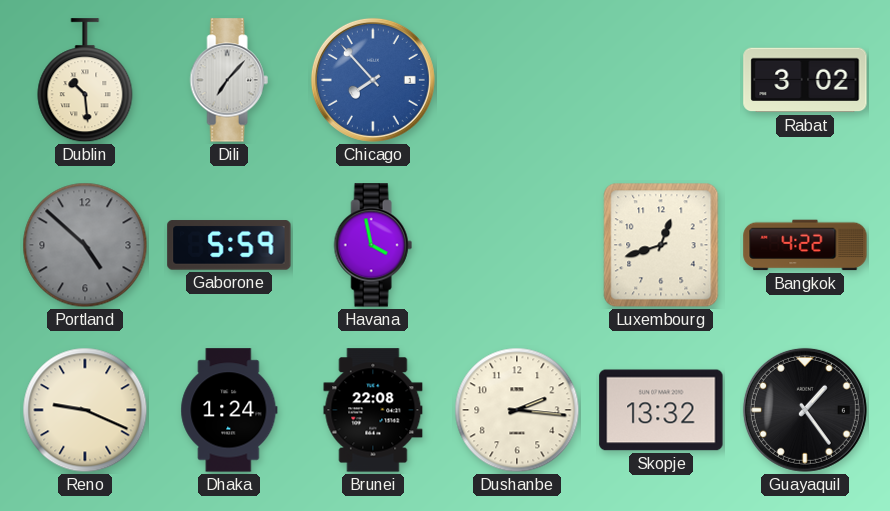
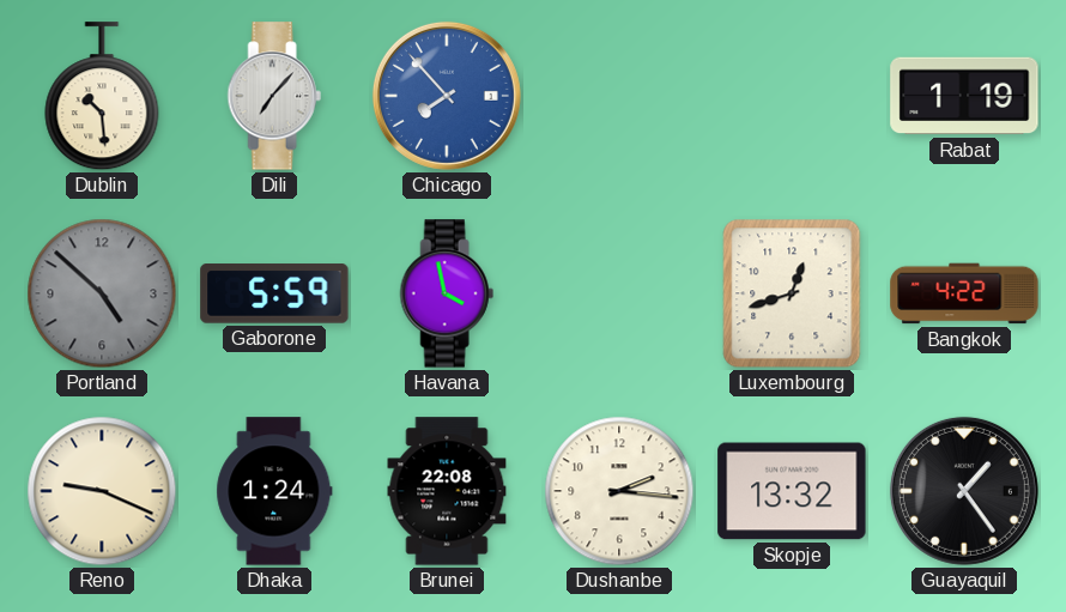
Rabat: 3:02 -> 1:19 (964, 96)
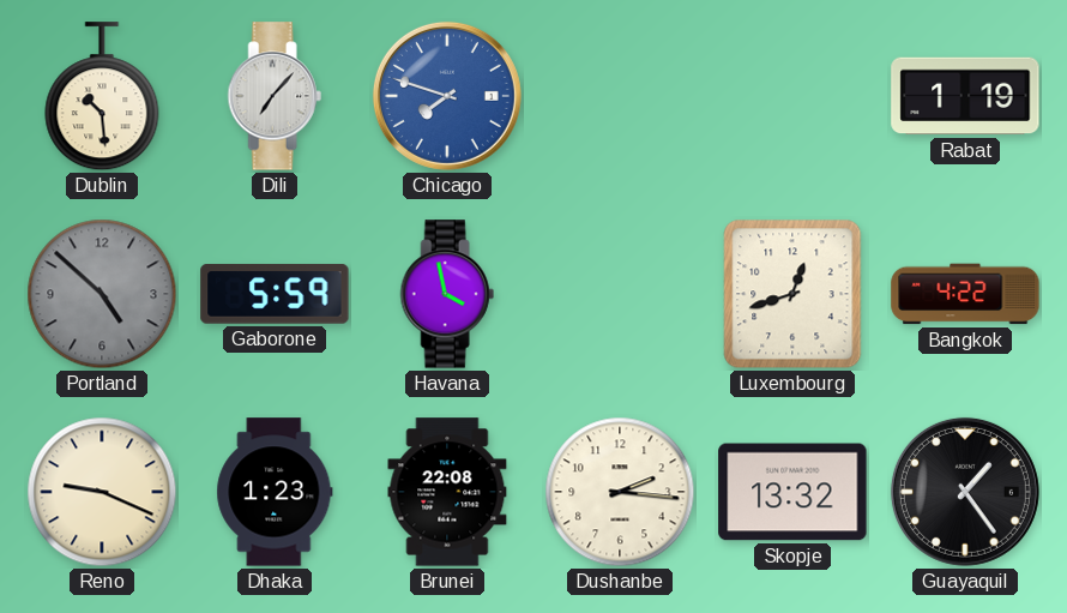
Chicago: 7:53 -> 7:48 (447, 96)
Dhaka: 1:24 -> 1:23 (275, 492)
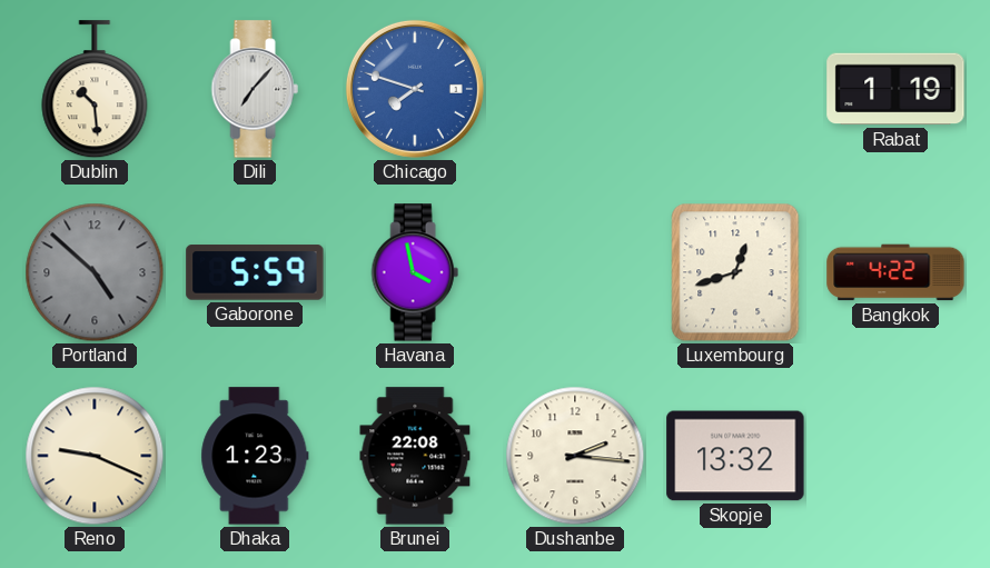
Guayaquil: 1:24 -> none (965, 492)
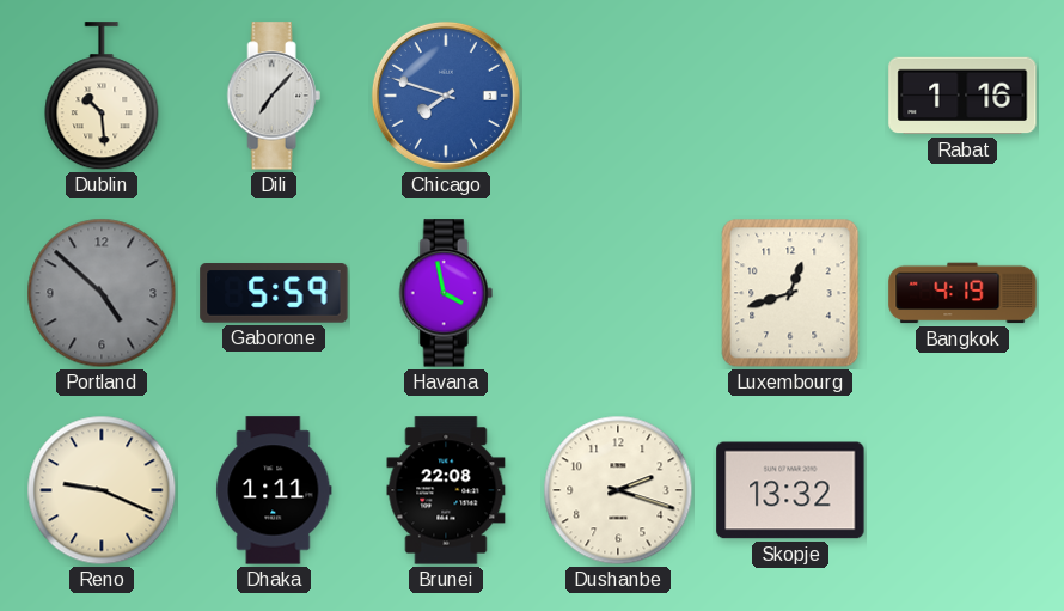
Rabat: 1:19 -> 1:16 (962, 96)
Bangkok: 4:22 -> 4:19 (962, 293)
Dhaka: 1:23 -> 1:11 (274, 490)
Dushanbe: 2:16 -> 2:18 (618, 490)
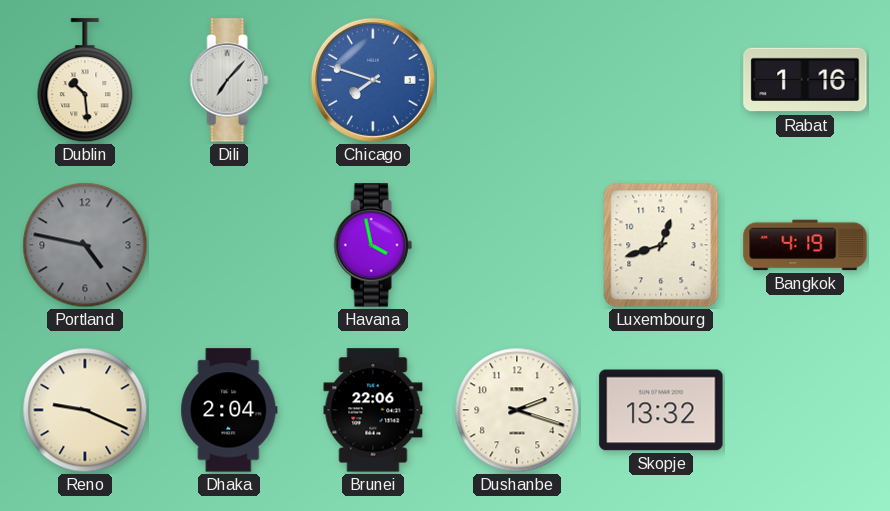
Portland: 4:52 -> 4:47 (85, 245)
Gaborone: 5:59 -> none (274, 293)
Dhaka: 1:11 -> 2:04 (229, 410)
Brunei: 22:08 -> 22:06 (373, 410)
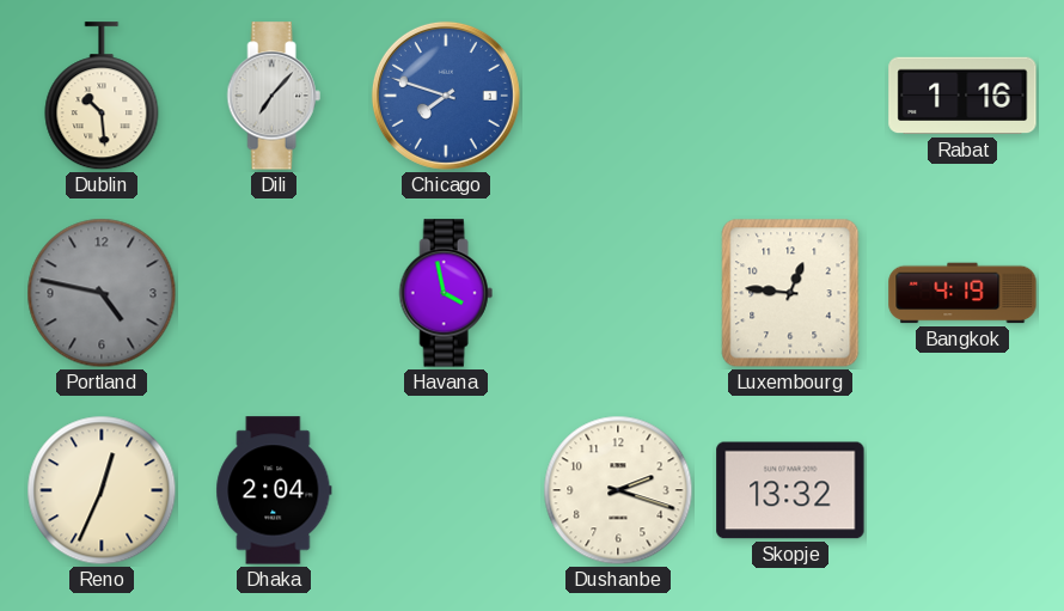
Luxembourg: 12:42 -> 12:46 (790, 293)
Reno: 9:19 -> 12:34 (102, 490)
Brunei: 22:06 -> none (373, 410)
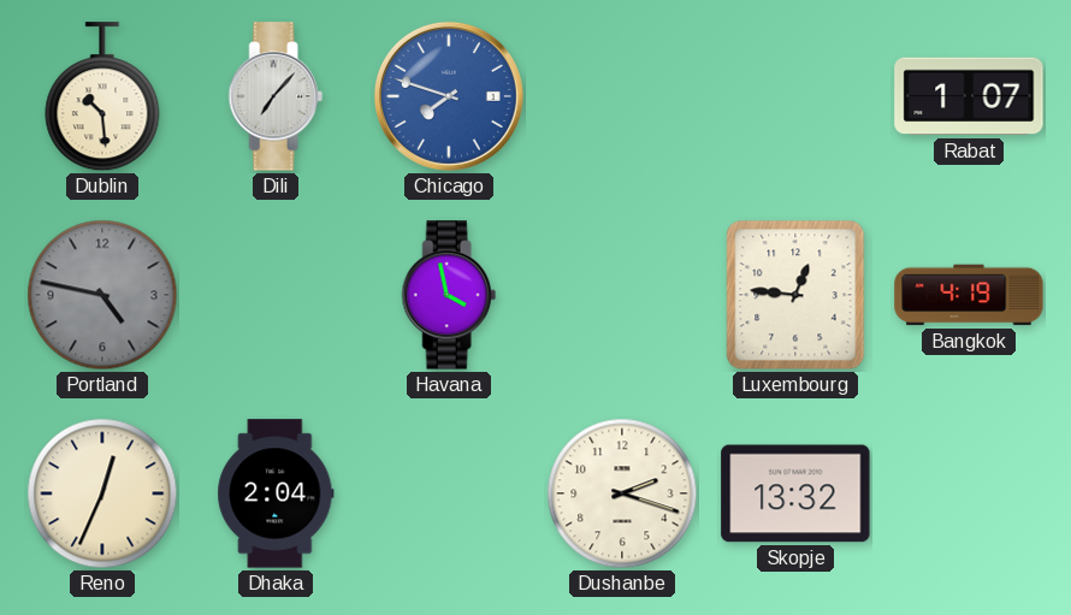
Rabat: 1:16 -> 1:07 (969, 96)
